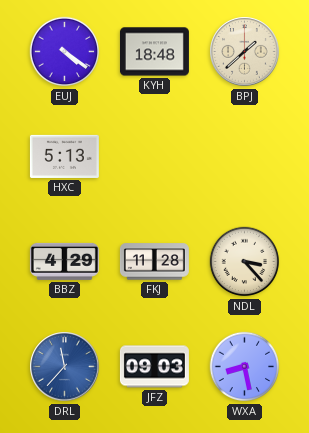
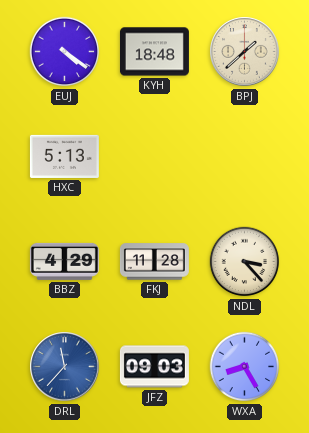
WXA: 8:28 -> 8:25 (245, 367)
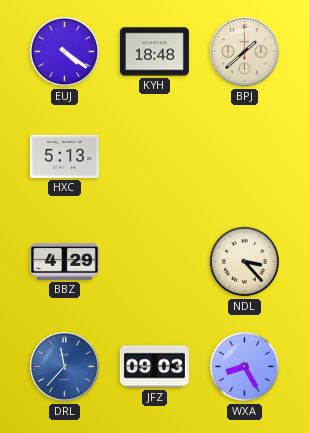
FKJ: 11:28 -> none (154, 262)
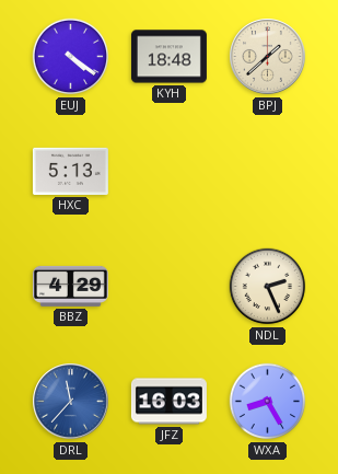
NDL: 3:23 -> 2:26 (268, 287)
JFZ: 09:03 -> 16:03 (168, 402)
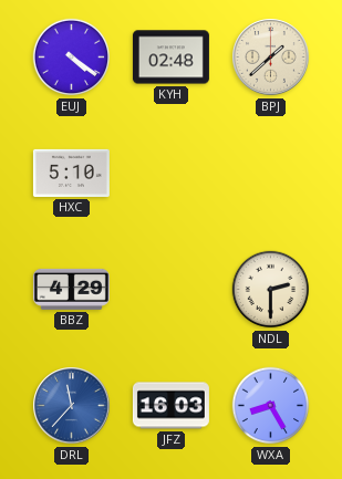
KYH: 18:48 -> 02:48 (170, 58)
HXC: 5:13 -> 5:10 (71, 173)
NDL: 2:26 -> 2:30 (271, 290)
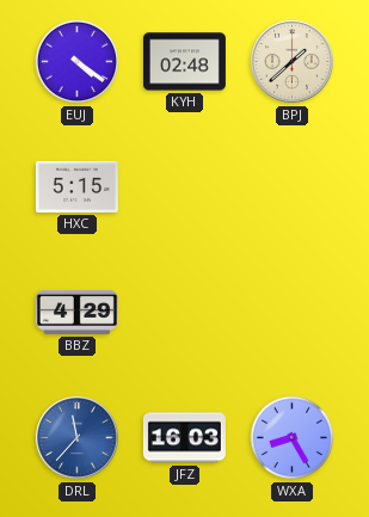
HXC: 5:10 -> 5:15 (76, 186)
NDL: 2:30 -> none (271, 290)
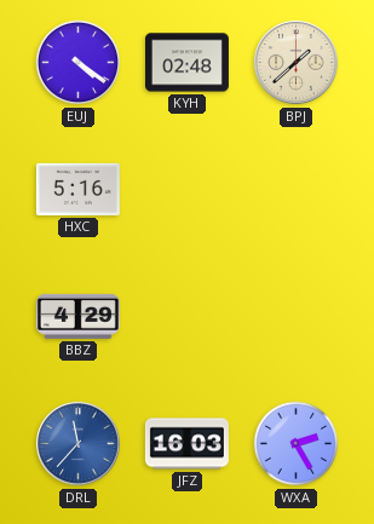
HXC: 5:15 -> 5:16 (77, 189)
WXA: 8:25 -> 2:25 (297, 444)
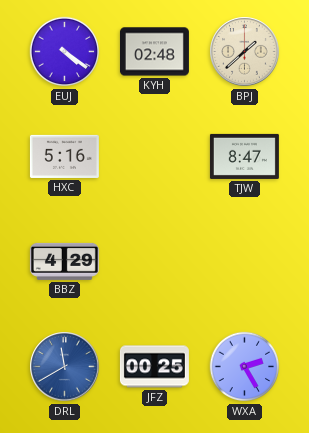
TJW: none -> 8:47 (244, 156)
DRL: 11:37 -> 11:40 (65, 367)
JFZ: 16:03 -> 00:25 (154, 367)
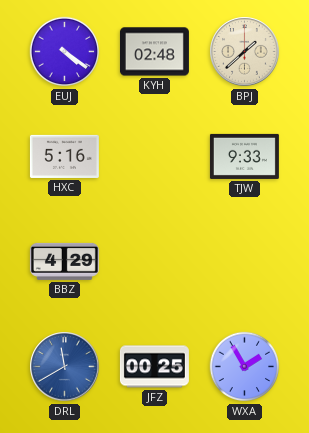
TJW: 8:47 -> 9:33 (244, 156)
WXA: 2:25 -> 1:55 (245, 367)
